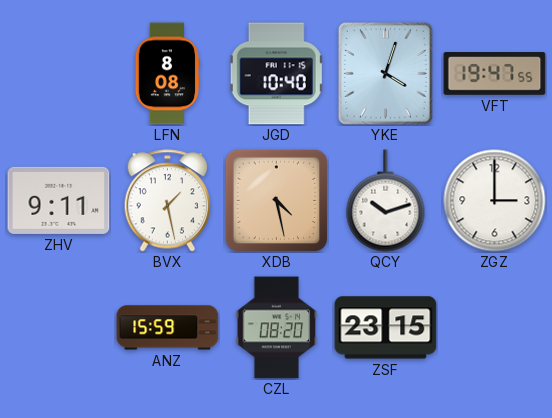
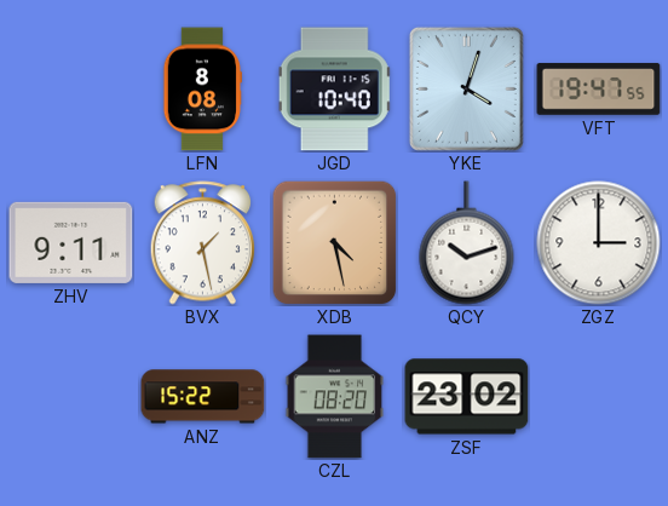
ANZ: 15:59 -> 15:22 (203, 397)
ZSF: 23:15 -> 23:02 (467, 397)
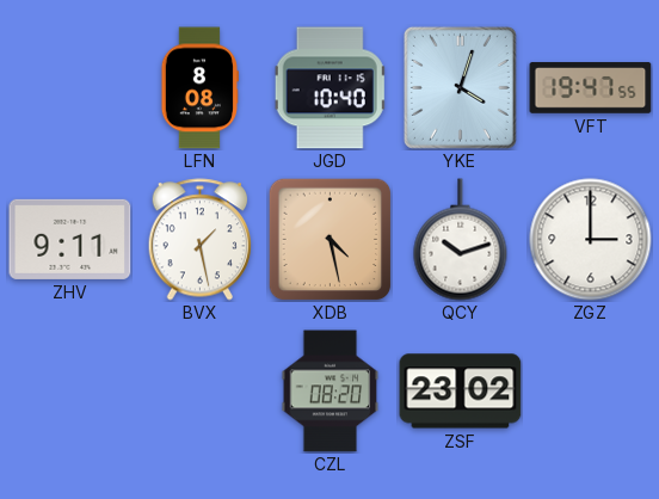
ANZ: 15:22 -> none (203, 397)
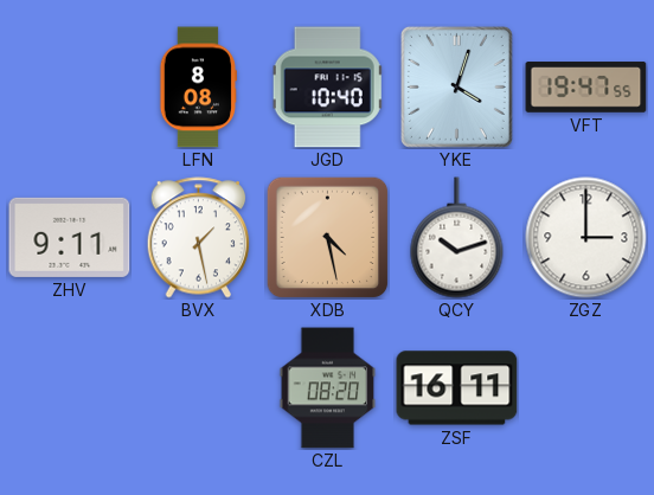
ZSF: 23:02 -> 16:11 (457, 388)
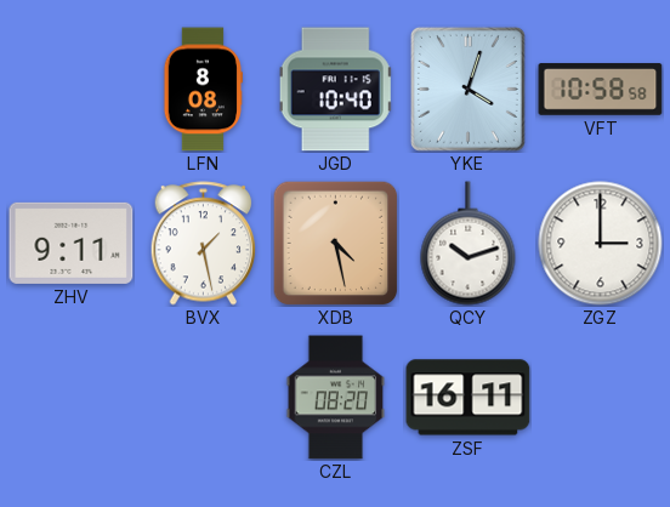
VFT: 19:47 -> 10:58 (601, 90)
